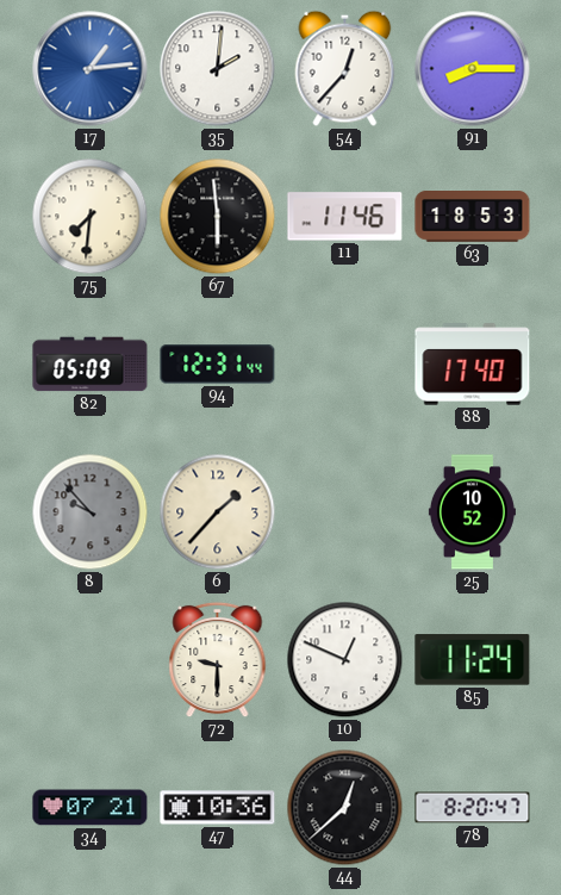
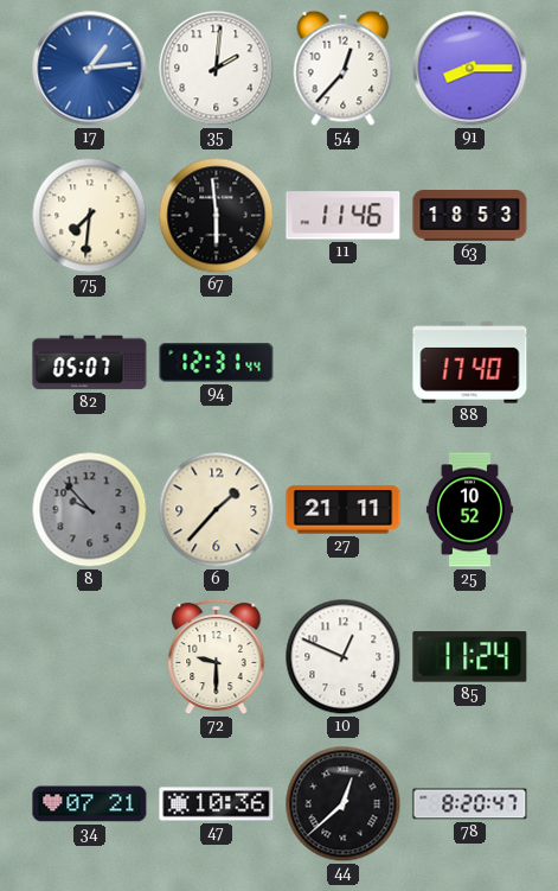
82: 05:09 -> 05:07 (90, 363)
27: none -> 21:11 (344, 510)
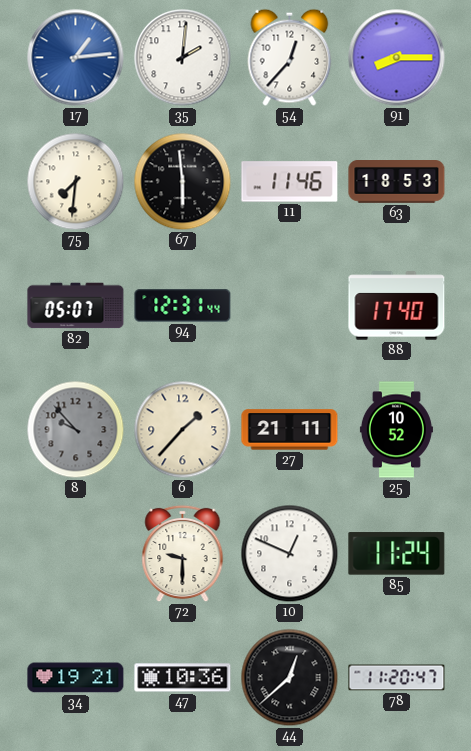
34: 07:21 -> 19:21 (76, 678)
78: 8:20 -> 11:20 (397, 678)
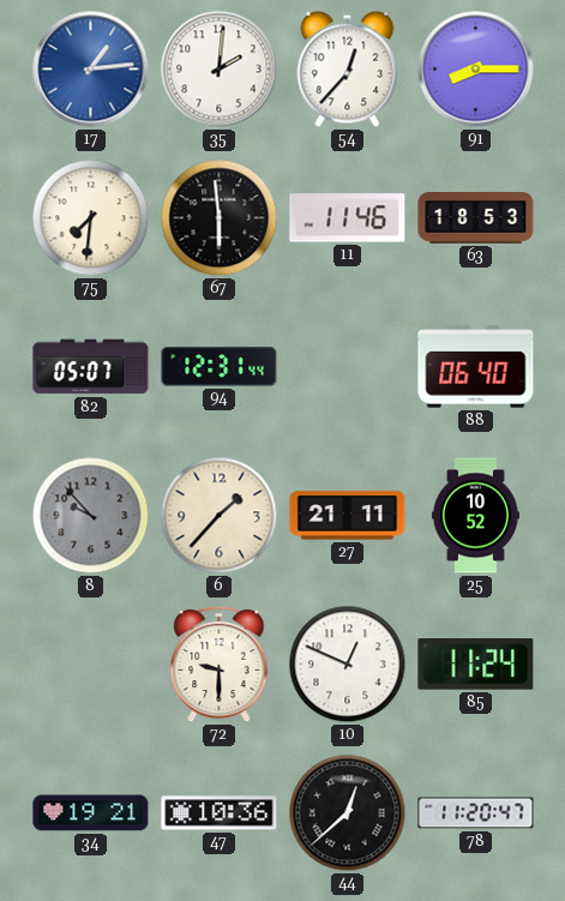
88: 17:40 -> 06:40 (476, 367)
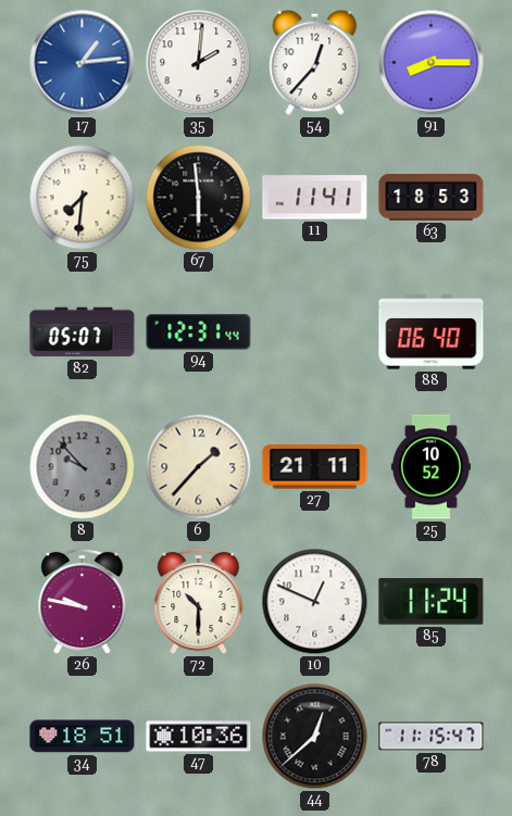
11: 11:46 -> 11:41 (315, 198)
26: none -> 9:47 (83, 602)
72: 9:30 -> 10:30 (199, 602)
34: 19:21 -> 18:51 (83, 737)
78: 11:20 -> 11:15 (432, 737)
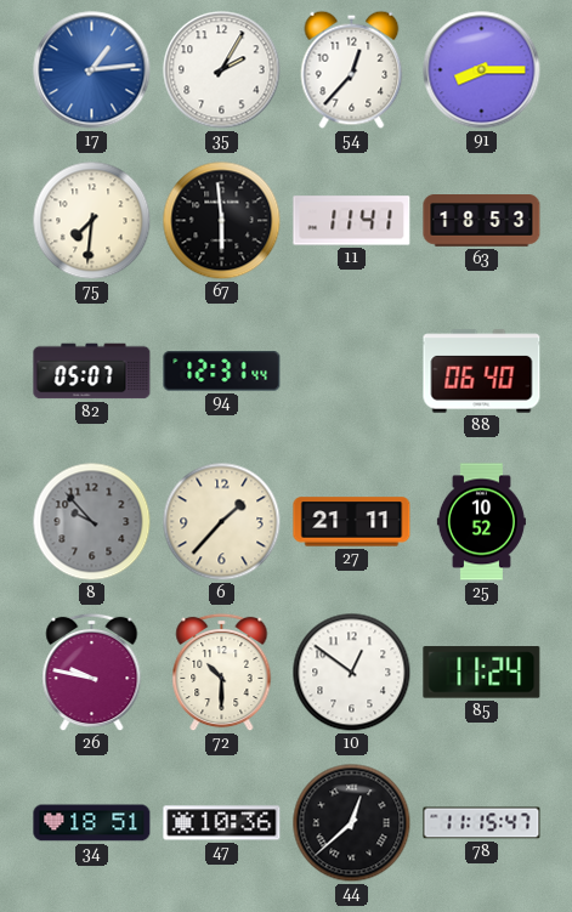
35: 2:01 -> 2:05 (222, 70)
10: 12:49 -> 12:51 (352, 673)
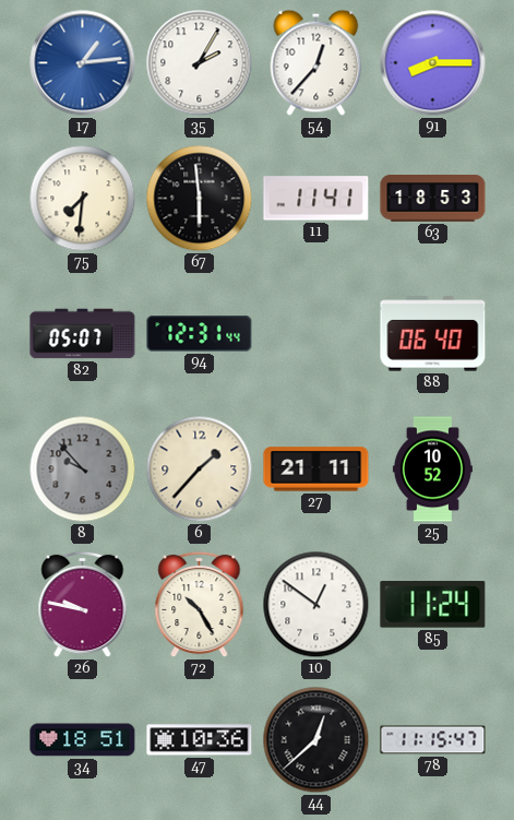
72: 10:30 -> 10:25 (200, 605)
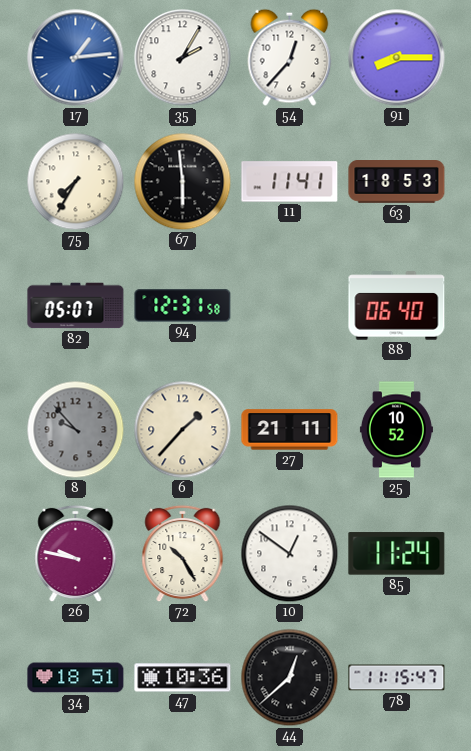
75: 7:31 -> 7:35 (76, 182)
94: 12:31:44 -> 12:31:58 (183, 306)
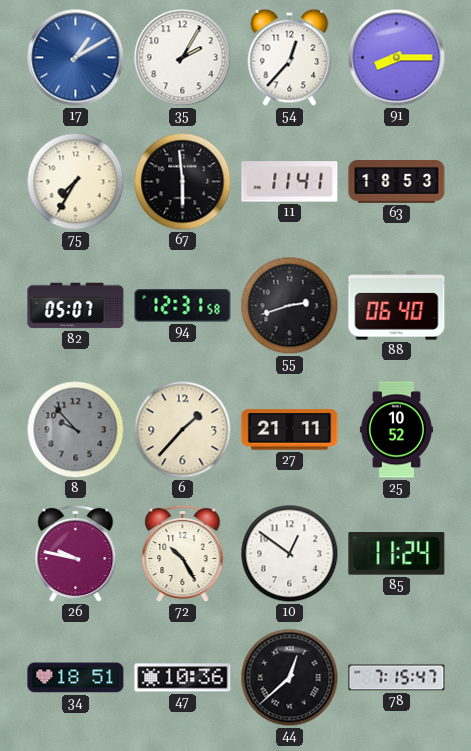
17: 1:14 -> 1:10 (76, 58)
55: none -> 2:42 (290, 306)
78: 11:15 -> 7:15 (397, 678)
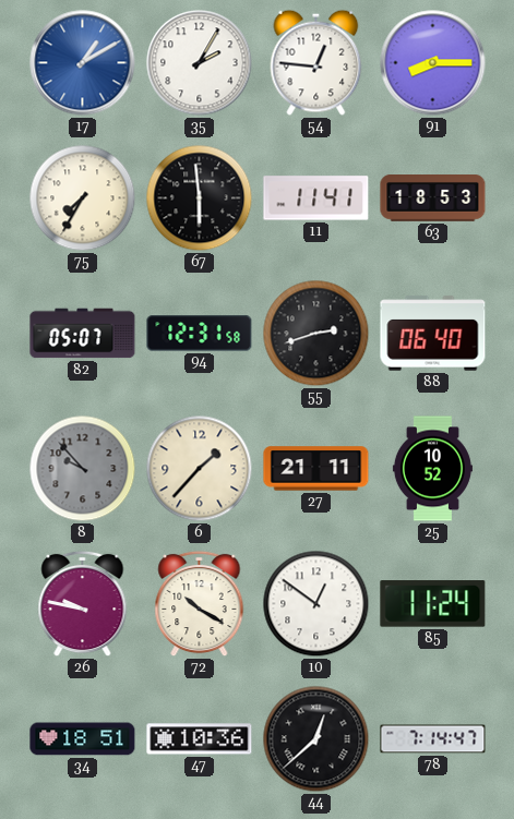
54: 12:37 -> 12:46 (316, 62)
72: 10:25 -> 10:20 (200, 604)
78: 7:15 -> 7:14 (433, 739)
